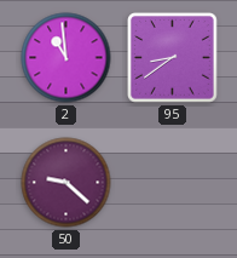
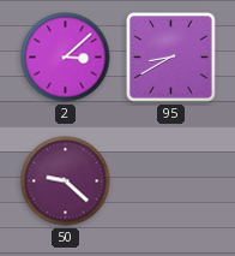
2: 10:59 -> 3:08 (66, 58)
95: 8:39 -> 8:40 (171, 58)
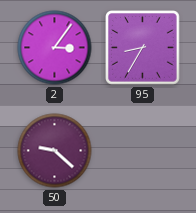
2: 3:08 -> 3:06 (55, 48)
95: 8:40 -> 8:35 (143, 48)
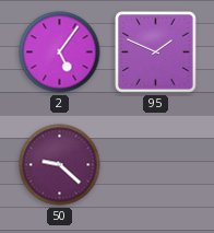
2: 3:06 -> 5:06 (60, 53)
95: 8:35 -> 1:49 (156, 53)
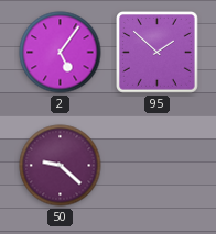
95: 1:49 -> 1:52 (158, 53)
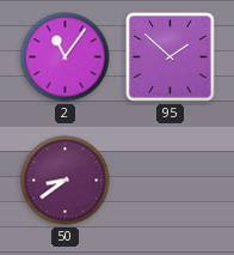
2: 5:06 -> 11:06 (66, 57)
50: 9:22 -> 8:39 (66, 181)
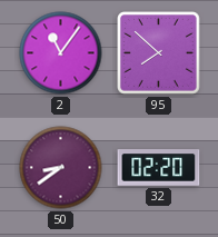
95: 1:52 -> 7:52 (159, 53)
32: none -> 02:20 (159, 168)
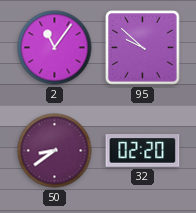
95: 7:52 -> 9:52 (143, 48)
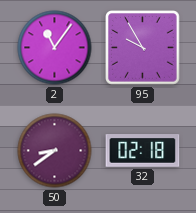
95: 9:52 -> 9:55 (143, 48)
32: 02:20 -> 02:18 (143, 151)
